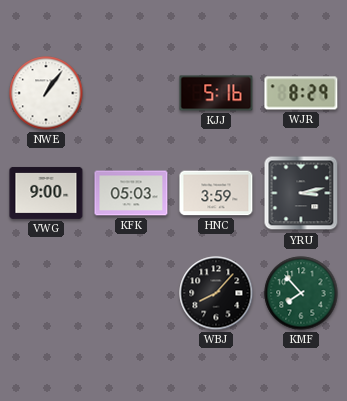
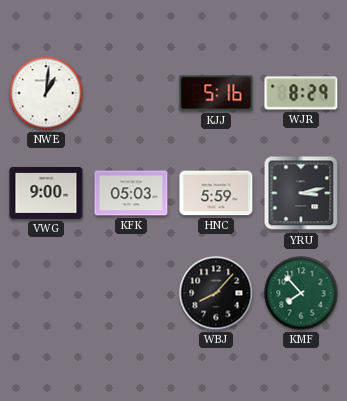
NWE: 1:06 -> 1:01 (46, 93)
HNC: 3:59 -> 5:59 (216, 193)
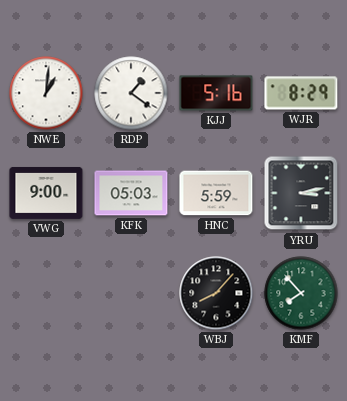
RDP: none -> 1:21 (131, 93)
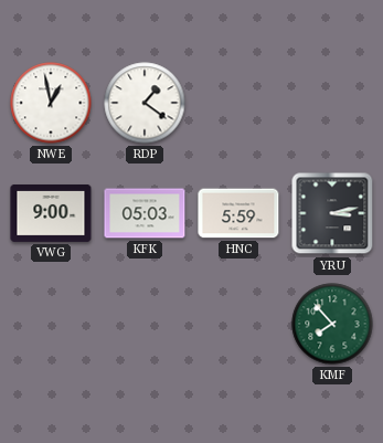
NWE: 1:01 -> 12:58 (51, 103)
KJJ: 5:16 -> none (216, 93)
WJR: 8:29 -> none (301, 93)
WBJ: 8:07 -> none (216, 293)
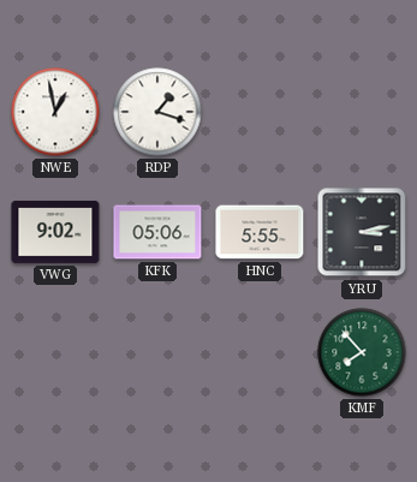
RDP: 1:21 -> 1:18 (157, 112)
VWG: 9:00 -> 9:02 (55, 232)
KFK: 05:03 -> 05:06 (157, 232)
HNC: 5:59 -> 5:55 (260, 232)
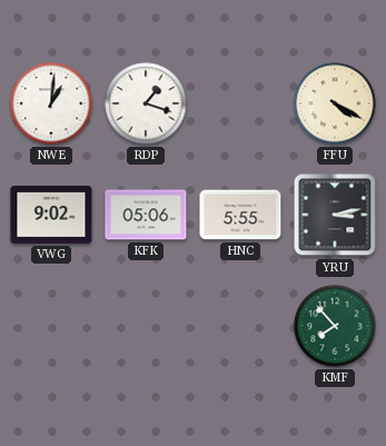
NWE: 12:58 -> 1:01 (51, 103)
FFU: none -> 4:20 (335, 103)
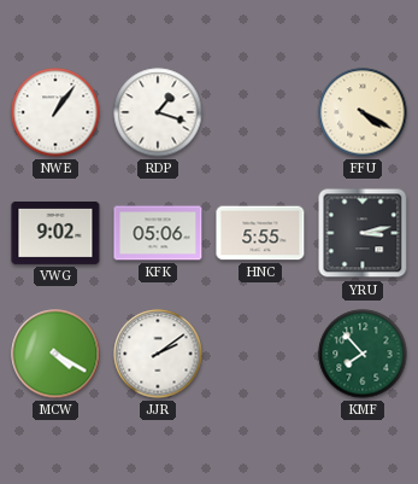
NWE: 1:01 -> 1:06 (55, 112)
MCW: none -> 4:20 (55, 354)
JJR: none -> 2:09 (158, 354)
